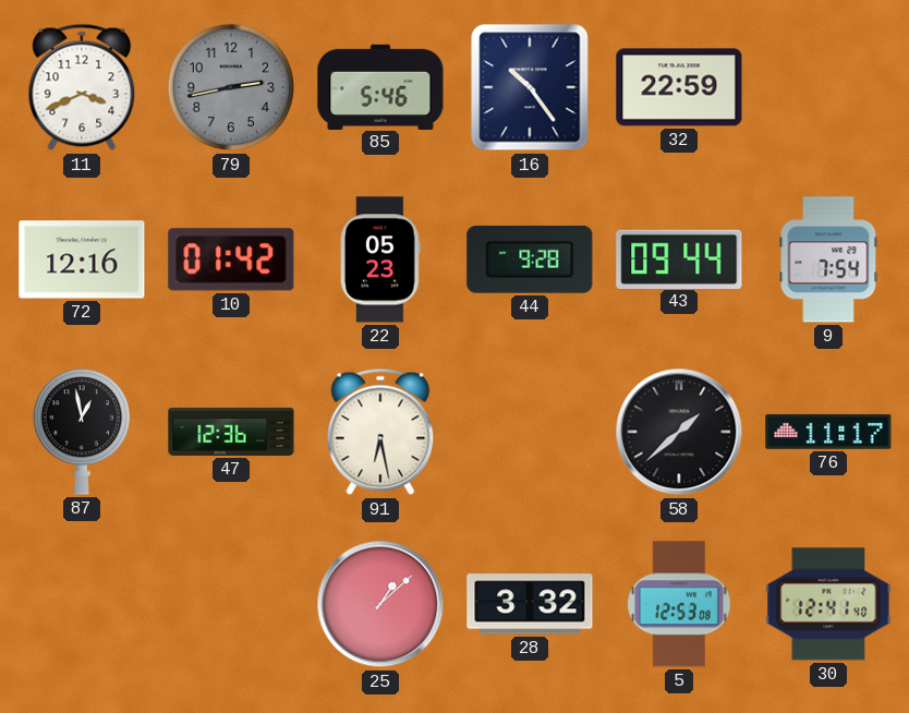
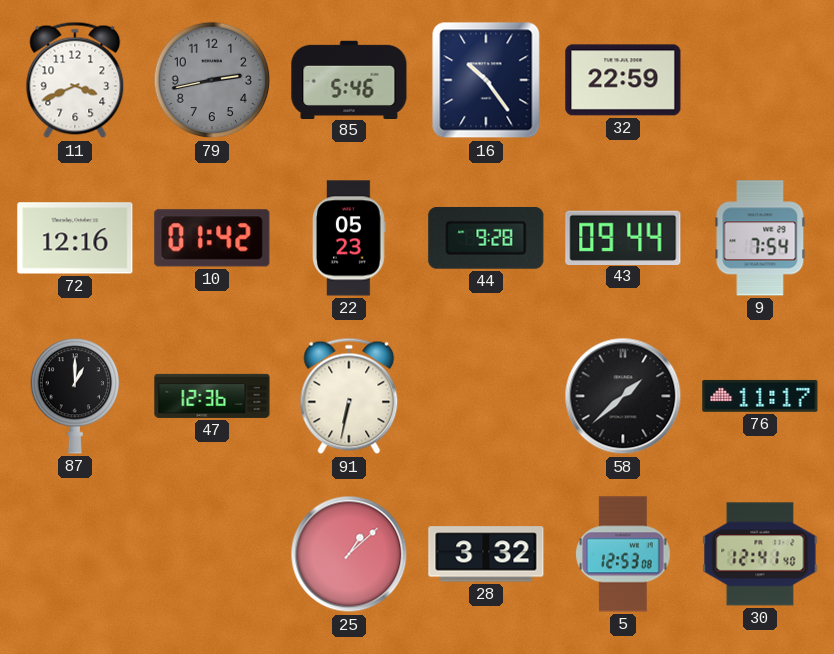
87: 12:58 -> 1:00 (74, 396)
91: 6:28 -> 6:32 (349, 396)
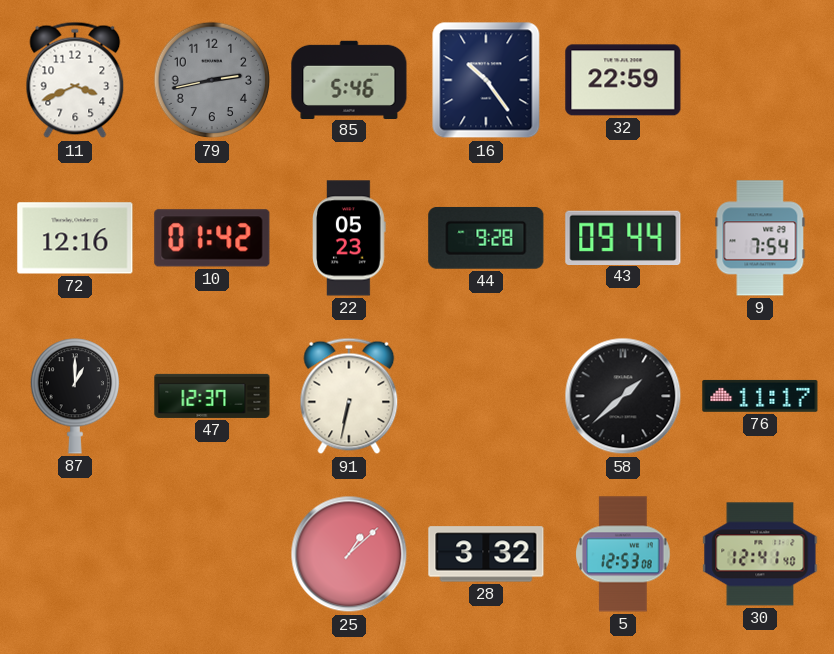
47: 12:36 -> 12:37 (212, 396)
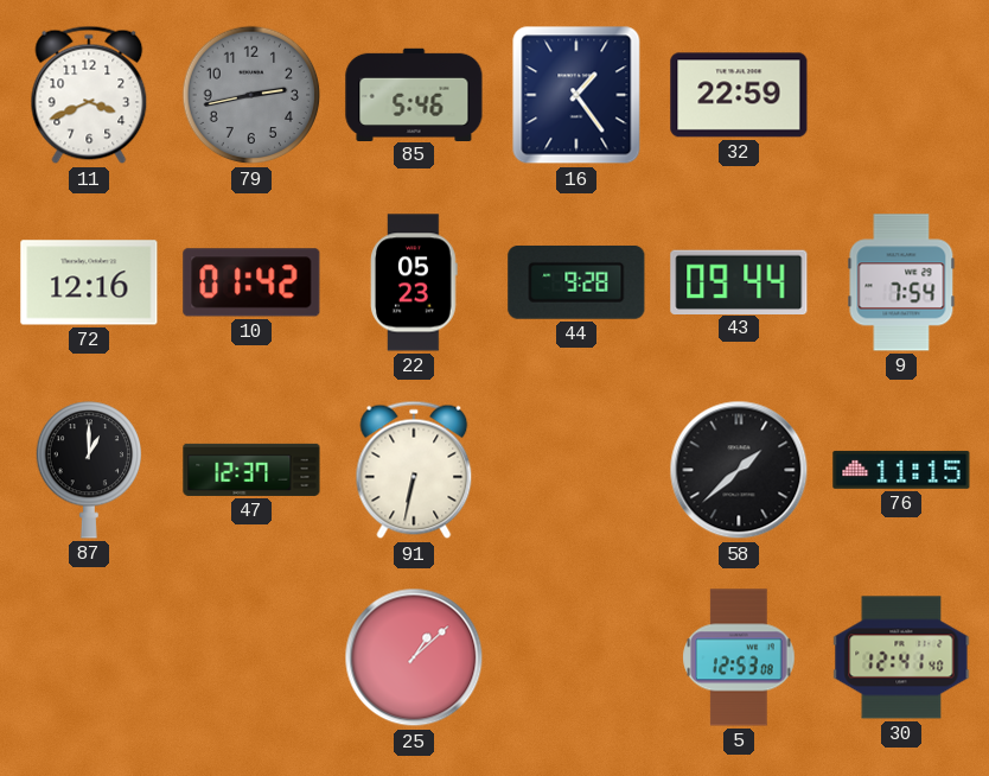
16: 10:24 -> 1:24 (576, 95)
76: 11:17 -> 11:15 (901, 470)
28: 3:32 -> none (486, 554)
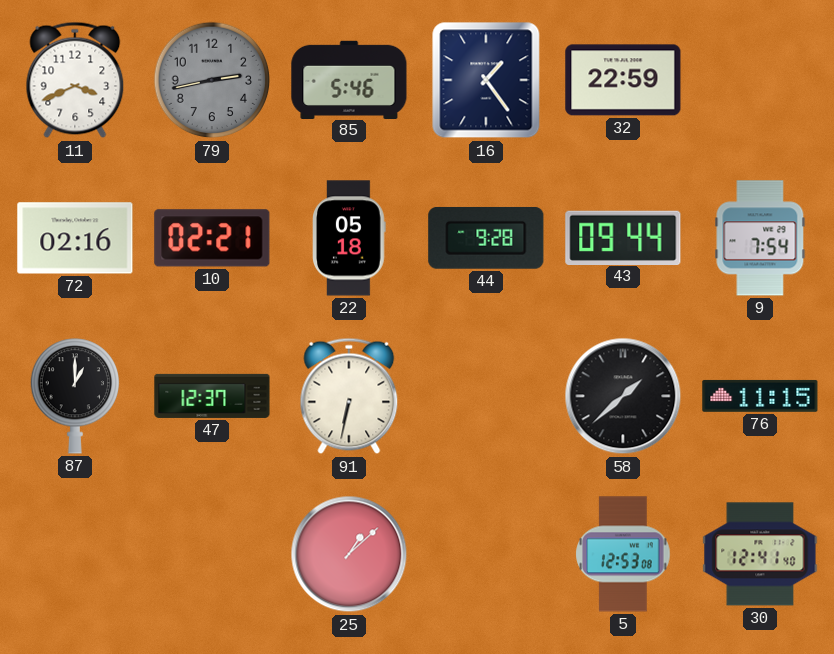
72: 12:16 -> 02:16 (75, 238)
10: 01:42 -> 02:21 (212, 238)
22: 05:23 -> 05:18 (349, 238)
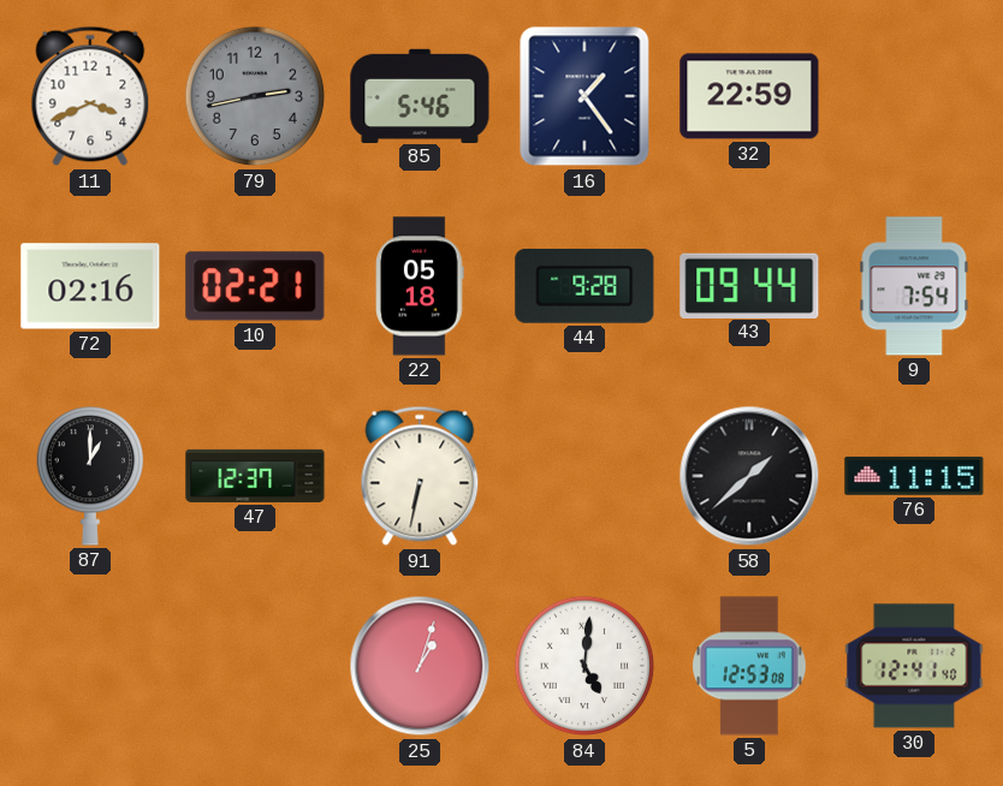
25: 1:08 -> 1:03 (420, 666)
84: none -> 5:01 (584, 666)
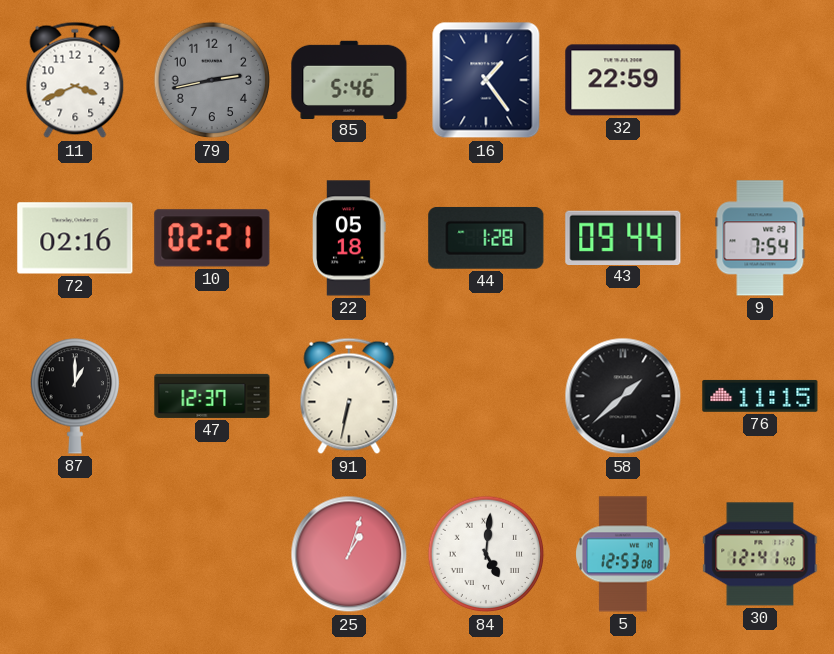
44: 9:28 -> 1:28 (486, 238)
